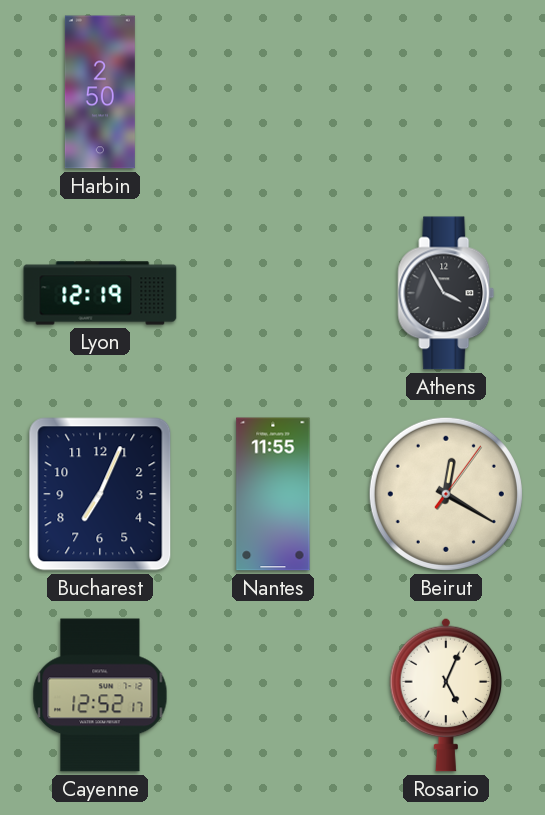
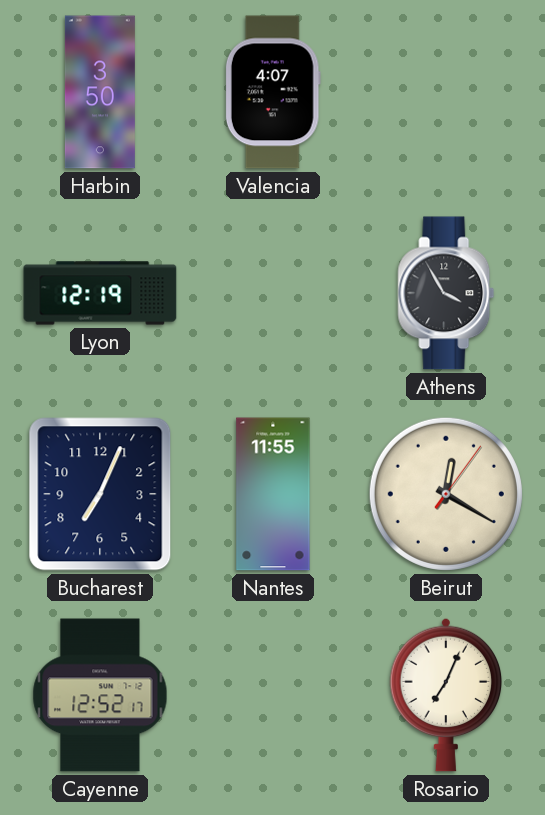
Harbin: 2:50 -> 3:50 (100, 92)
Valencia: none -> 4:07 (273, 92)
Rosario: 5:04 -> 7:04 (446, 695)
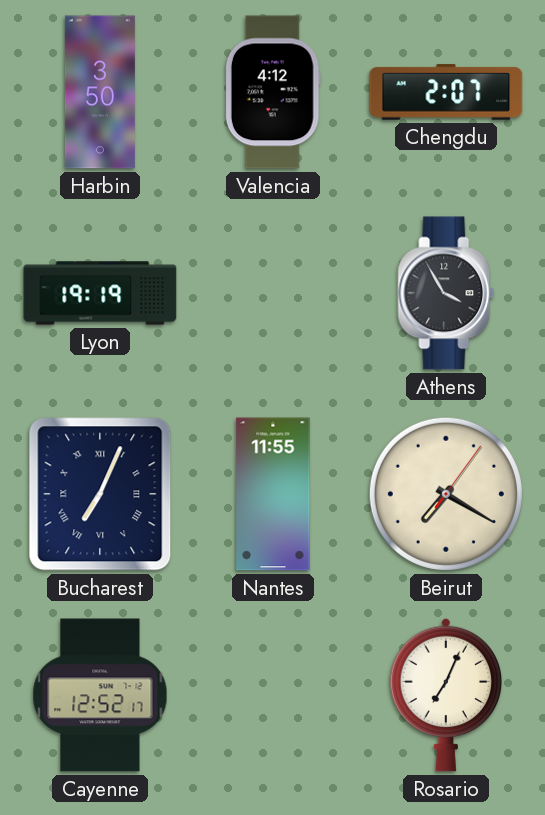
Valencia: 4:07 -> 4:12 (273, 92)
Chengdu: none -> 2:07 (446, 92)
Lyon: 12:19 -> 19:19 (100, 293)
Bucharest numerals: Arabic -> Roman (100, 494)
Beirut: 12:20 -> 7:20 (446, 494)
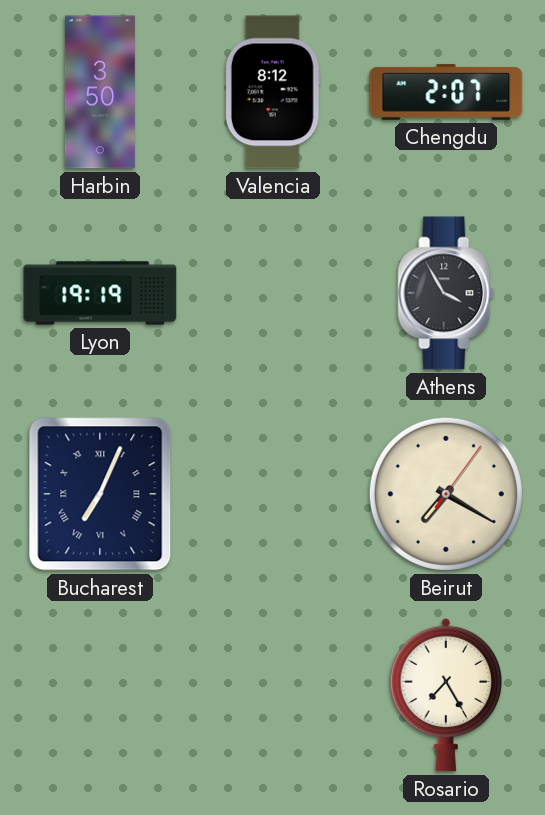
Valencia: 4:12 -> 8:12 (273, 92)
Nantes: 11:55 -> none (273, 494)
Cayenne: 12:52 -> none (100, 695)
Rosario: 7:04 -> 7:25 (446, 695)
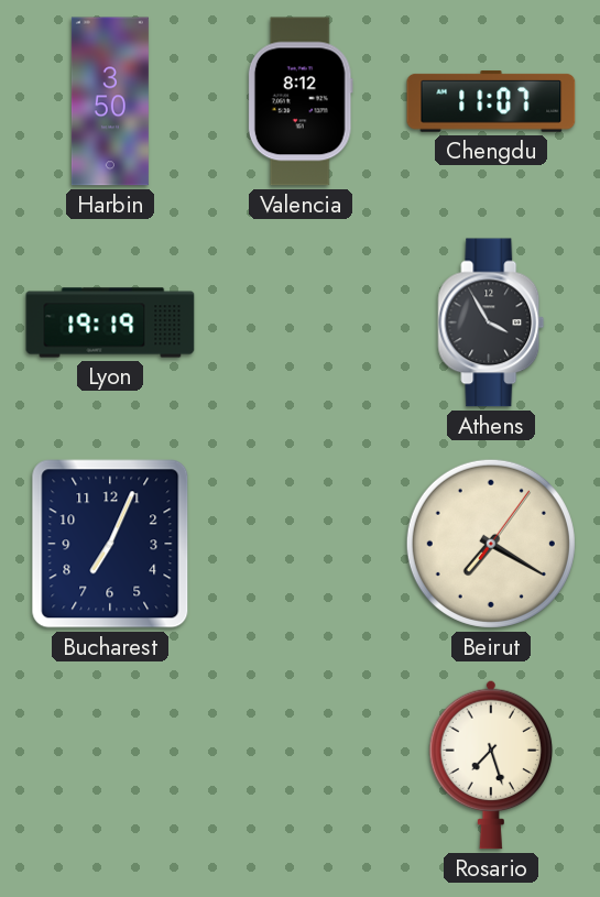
Chengdu: 2:07 -> 11:07 (491, 101)
Bucharest numerals: Roman -> Arabic (110, 544)
Rosario: 7:25 -> 7:27 (491, 765)
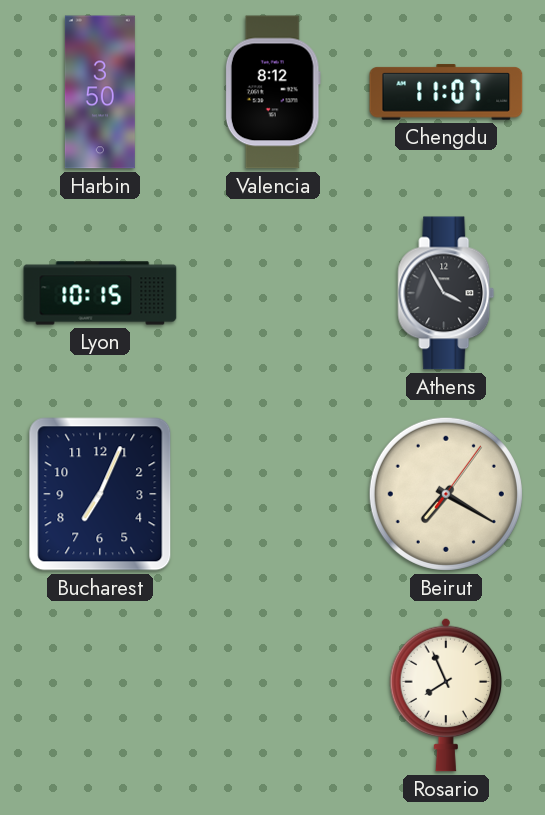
Lyon: 19:19 -> 10:15 (100, 293)
Rosario: 7:27 -> 7:56 (446, 695)
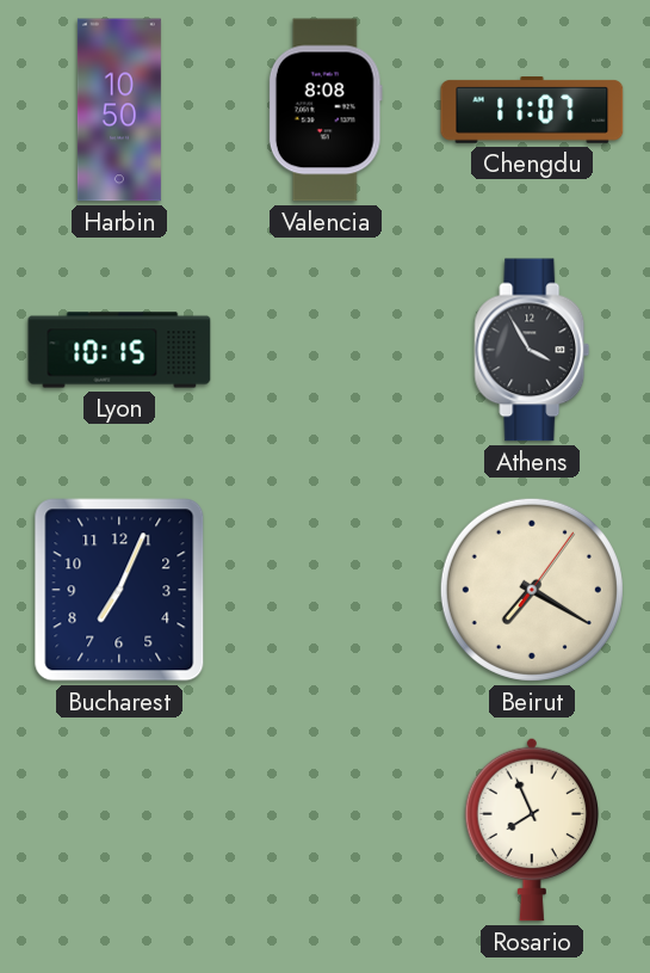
Harbin: 3:50 -> 10:50 (119, 110)
Valencia: 8:12 -> 8:08 (326, 110)
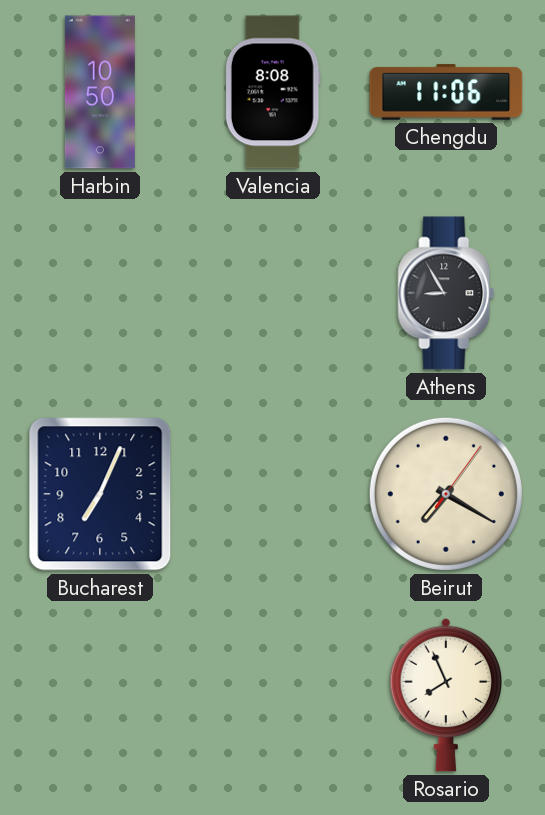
Chengdu: 11:07 -> 11:06 (446, 92)
Lyon: 10:15 -> none (119, 350)
Athens: 3:55 -> 8:55 (446, 293)
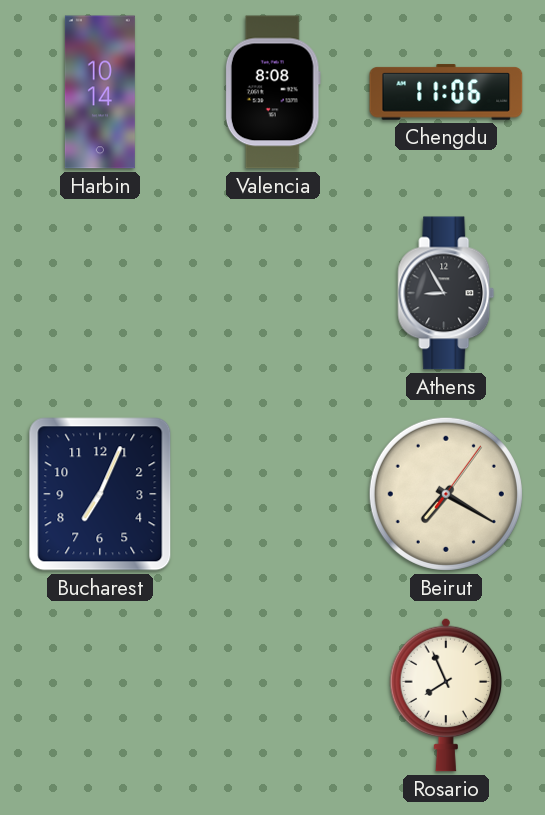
Harbin: 10:50 -> 10:14 (100, 92)
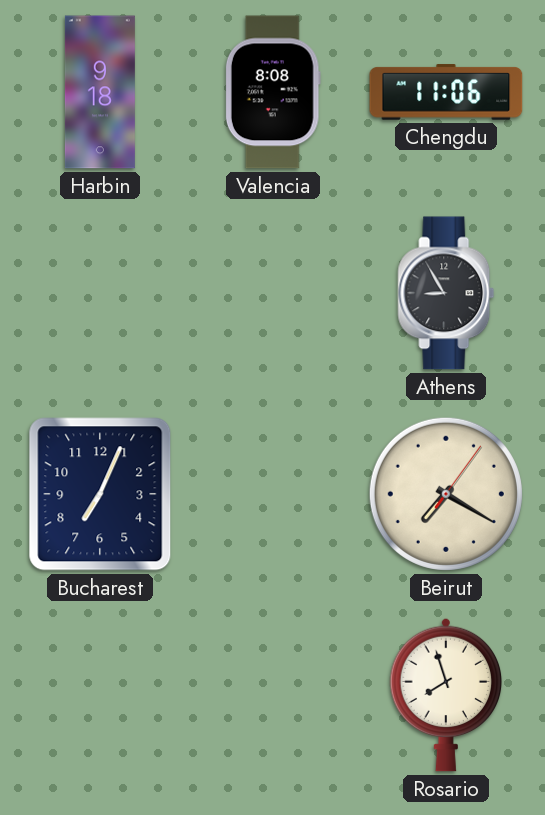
Harbin: 10:14 -> 9:18 (100, 92)
Rosario: 7:56 -> 7:57 (446, 695)
